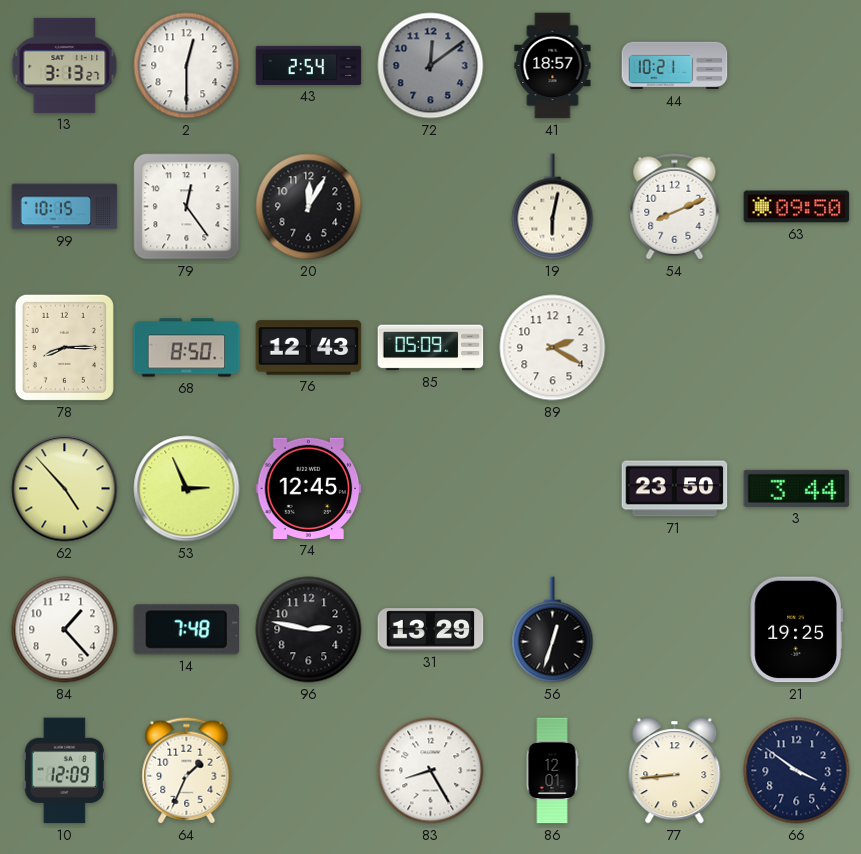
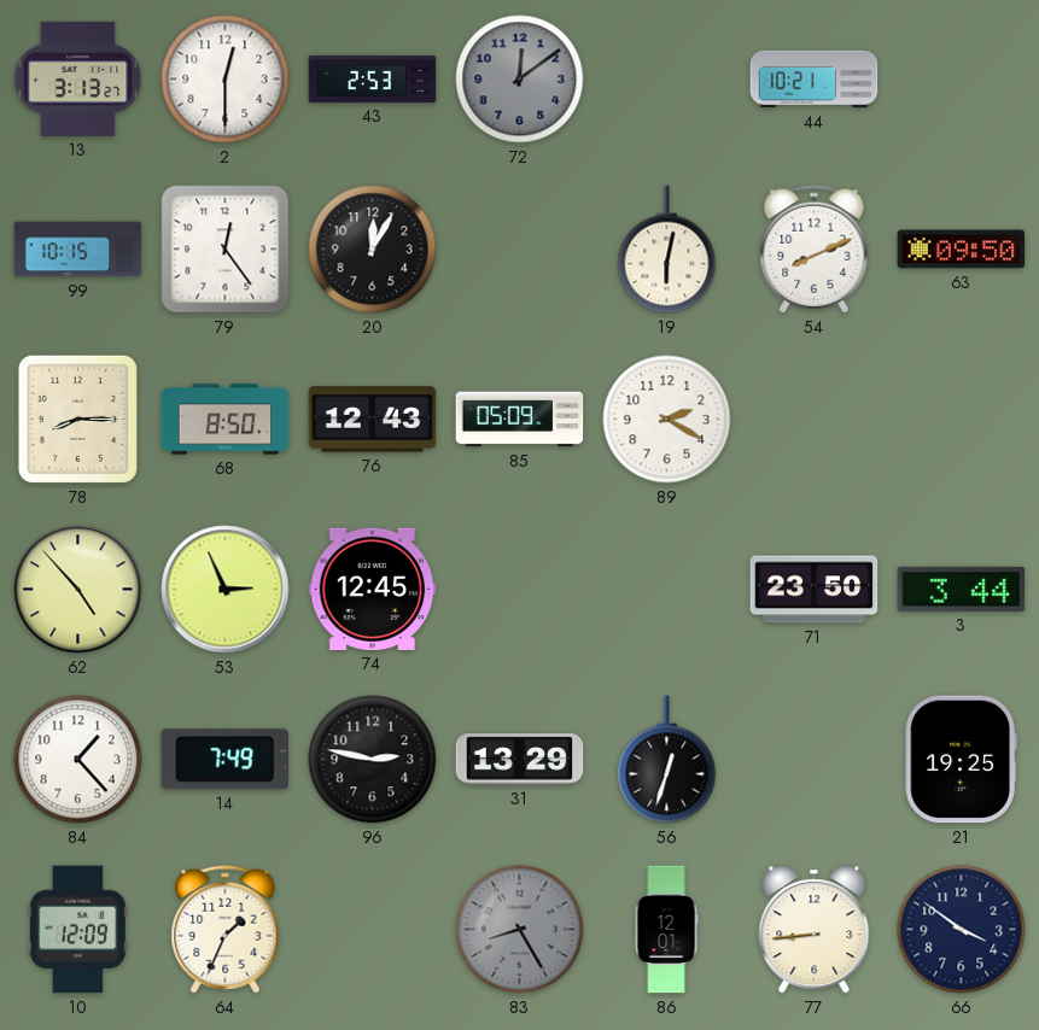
43: 2:54 -> 2:53 (373, 78)
41: 18:57 -> none (553, 66)
14: 7:48 -> 7:49 (226, 760)
83 dial: white -> grey (520, 930)
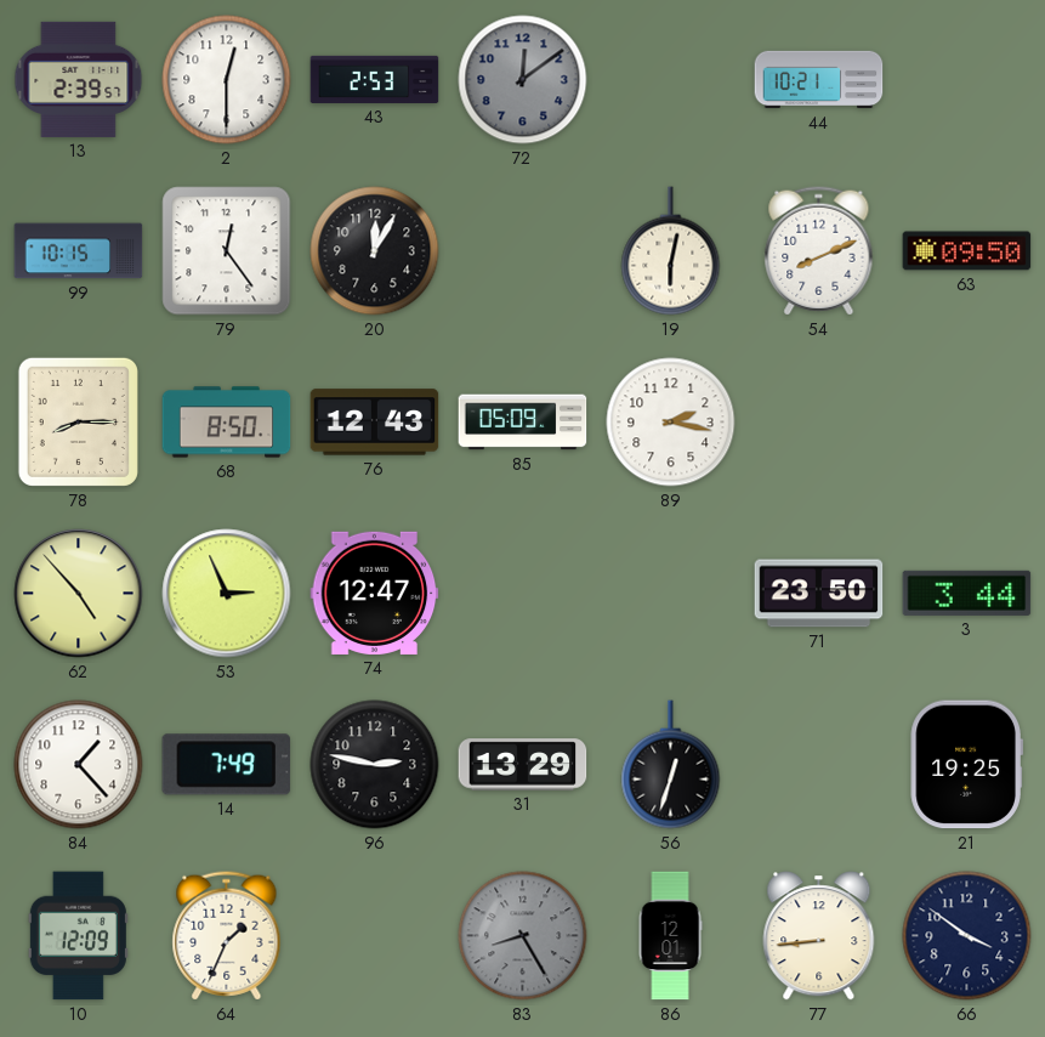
13: 3:13 -> 2:39 (79, 79)
89: 2:20 -> 2:17 (671, 423)
74: 12:45 -> 12:47 (375, 593)
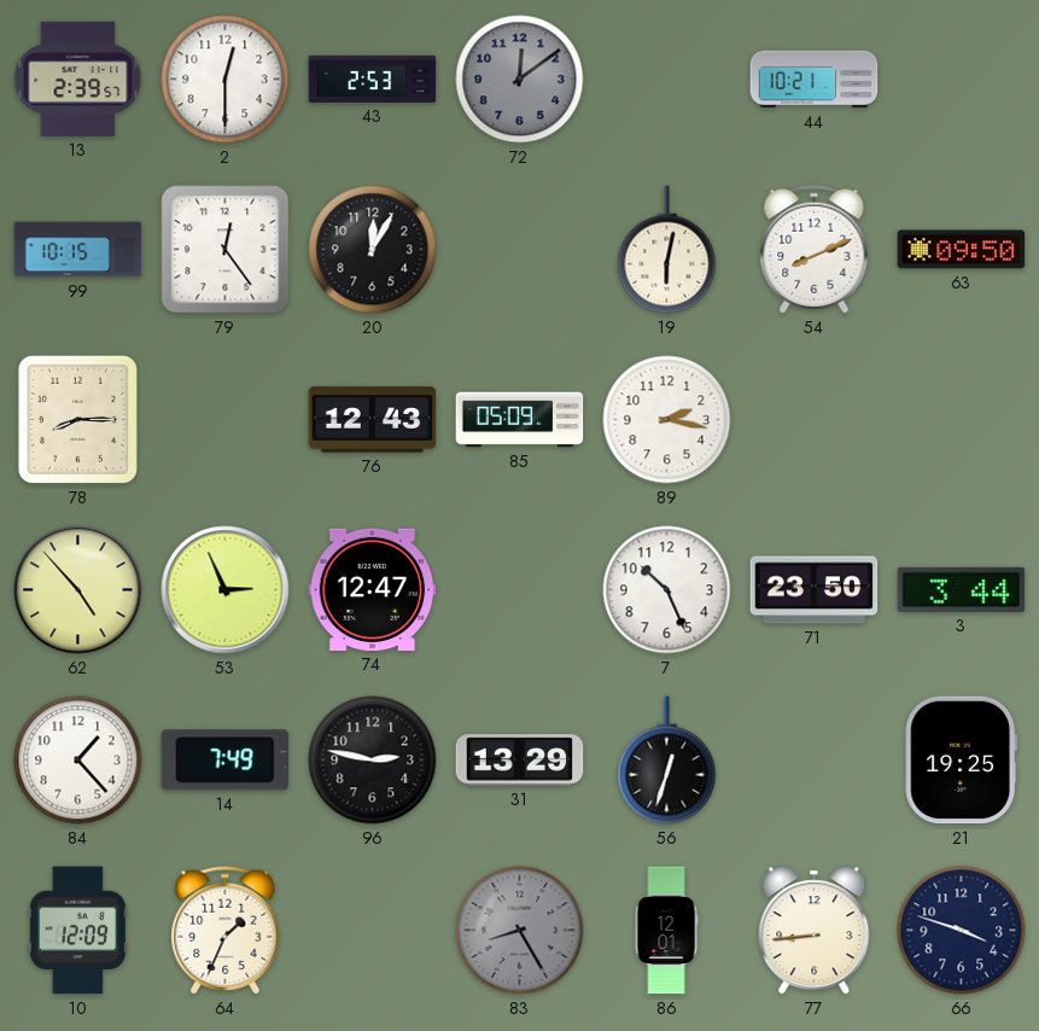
68: 8:50 -> none (227, 423)
7: none -> 10:26 (667, 590)
66: 3:51 -> 3:48 (962, 931)
